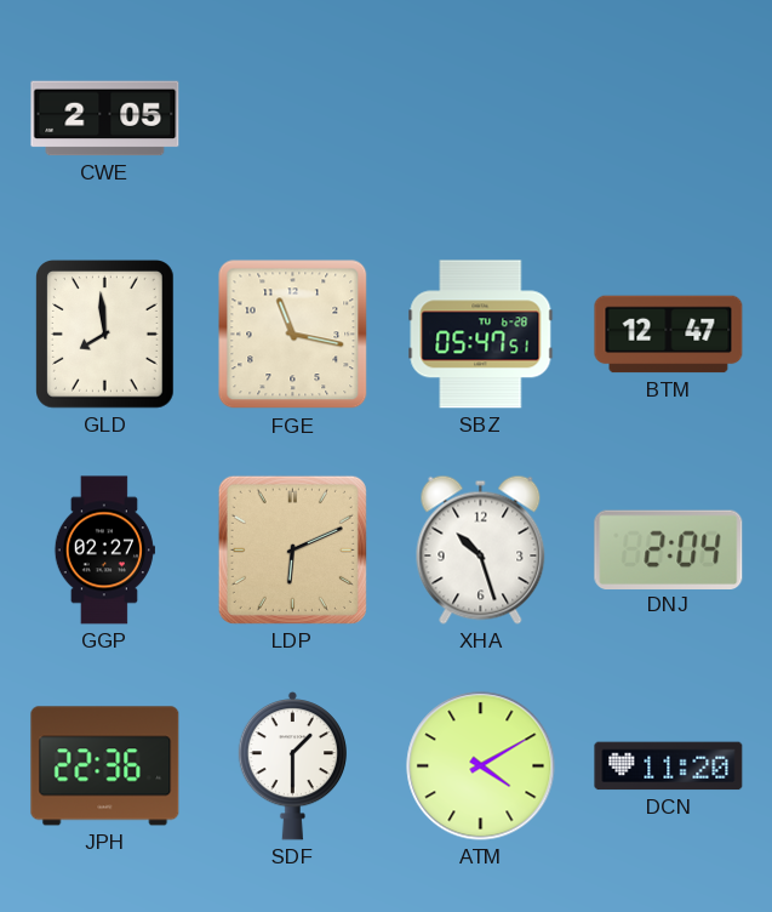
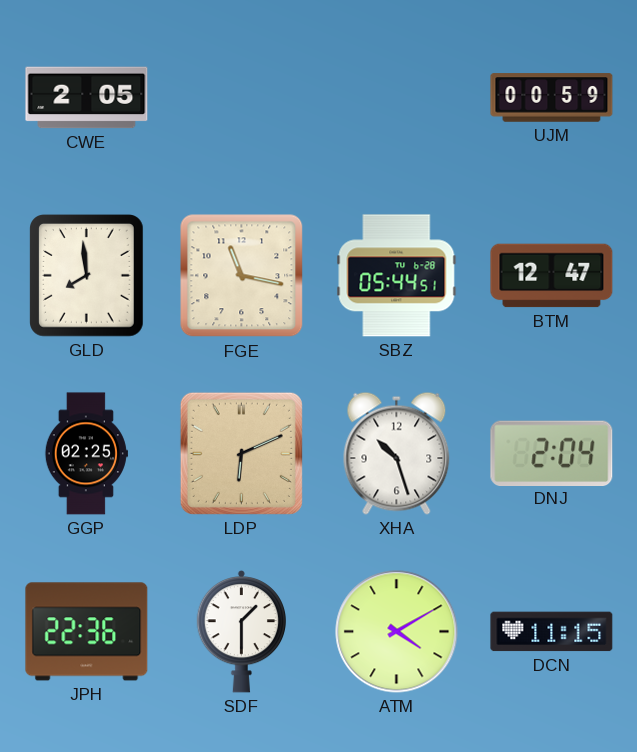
UJM: none -> 00:59 (552, 98)
SBZ: 05:47 -> 05:44 (397, 276)
GGP: 02:27 -> 02:25 (86, 454)
DCN: 11:20 -> 11:15 (552, 632)
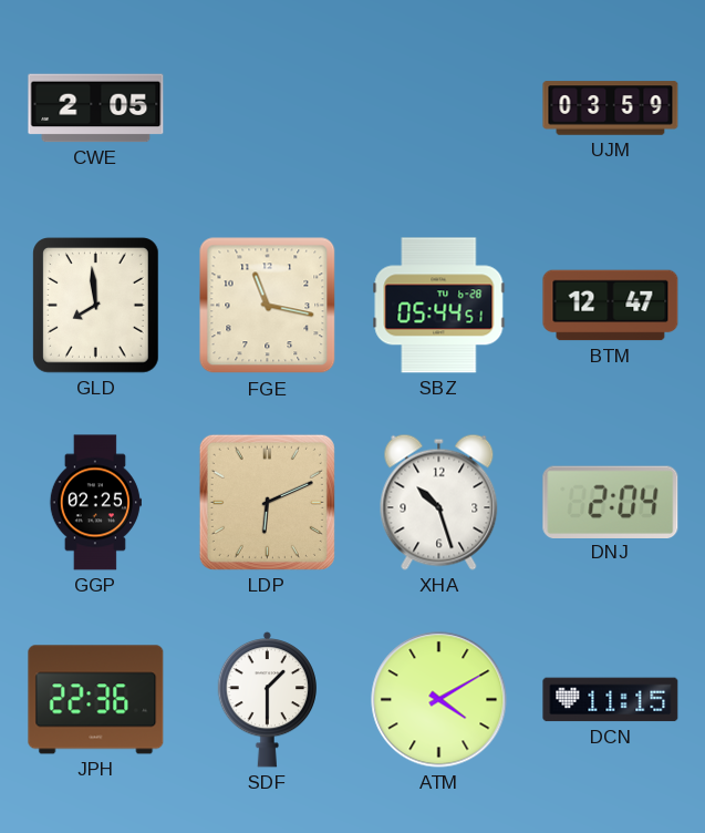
UJM: 00:59 -> 03:59 (611, 109)
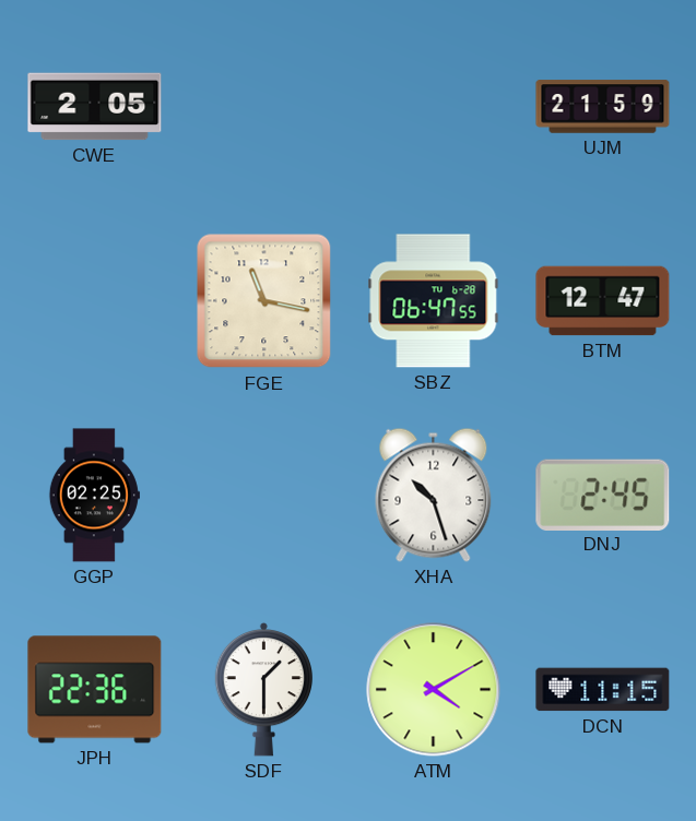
UJM: 03:59 -> 21:59 (603, 107)
GLD: 7:59 -> none (96, 306)
SBZ: 05:44 -> 06:47 (434, 301)
LDP: 6:11 -> none (267, 502)
DNJ: 2:04 -> 2:45 (603, 495)
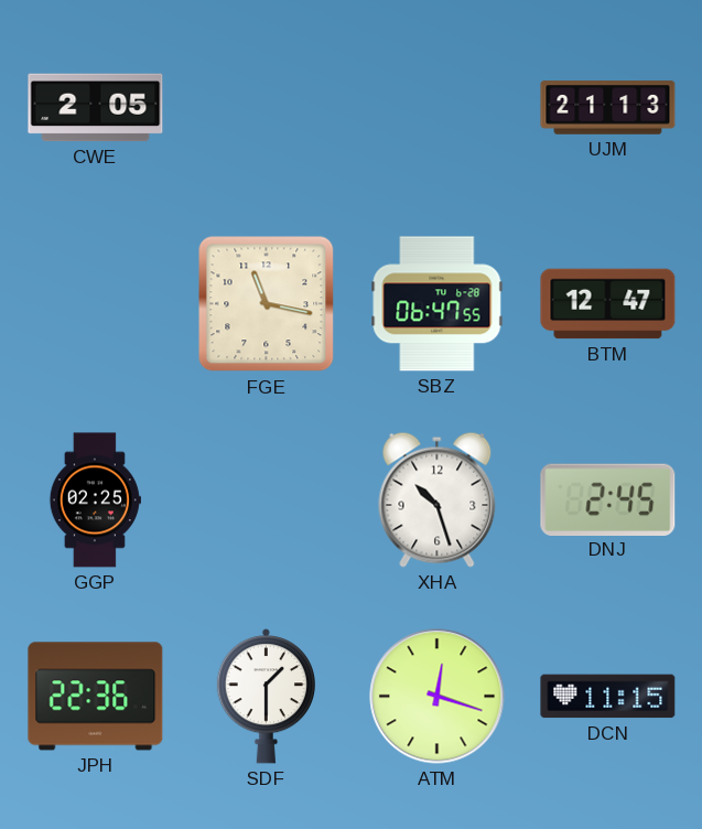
UJM: 21:59 -> 21:13 (608, 108)
ATM: 4:10 -> 12:18 (438, 697)
